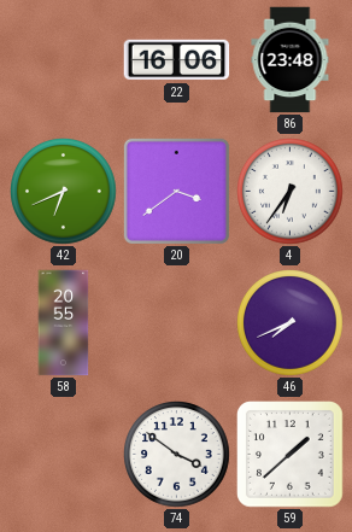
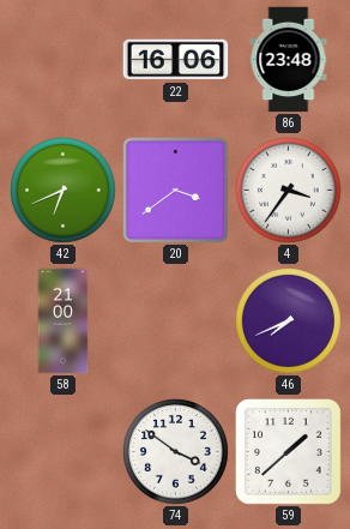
4: 6:36 -> 3:36 (289, 191)
58: 20:55 -> 21:00 (64, 321)
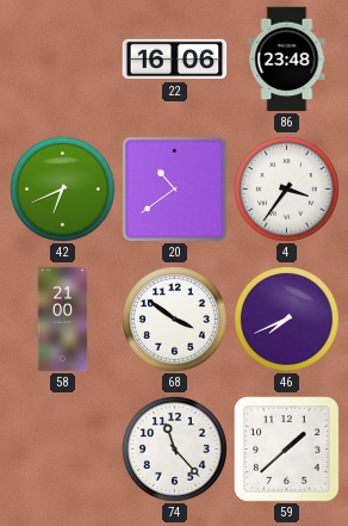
20: 3:39 -> 10:39 (174, 188)
68: none -> 3:51 (175, 320)
74: 3:51 -> 11:23 (175, 450)
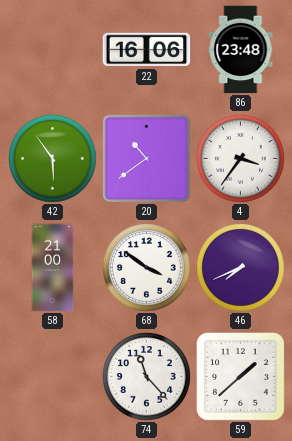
42: 6:41 -> 5:54 (53, 159)
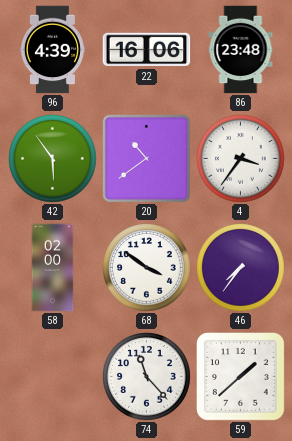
96: none -> 4:39 (52, 50)
58: 21:00 -> 02:00 (53, 268)
46: 7:41 -> 7:36 (241, 268)
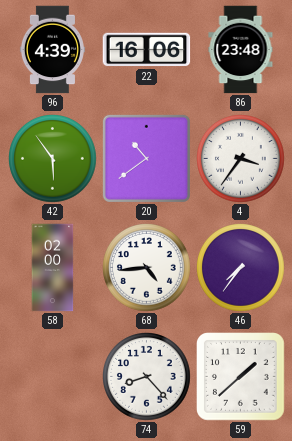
68: 3:51 -> 4:44 (147, 268)
74: 11:23 -> 8:23 (147, 377)
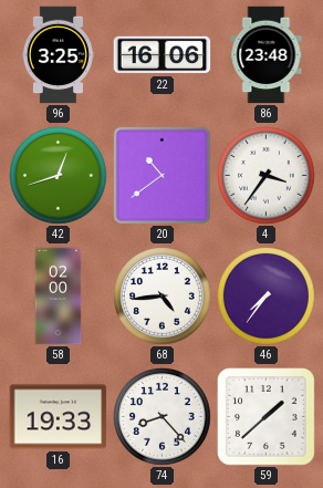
96: 4:39 -> 3:25 (58, 55)
42: 5:54 -> 12:42 (59, 176)
16: none -> 19:33 (59, 417)
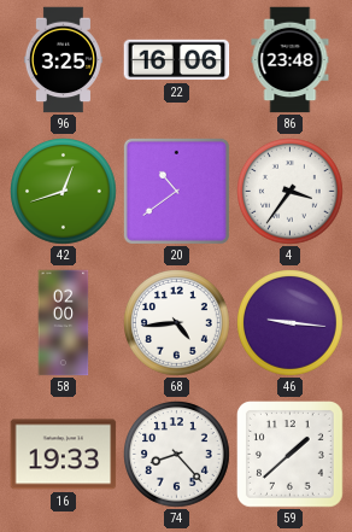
46: 7:36 -> 9:16 (291, 323)
